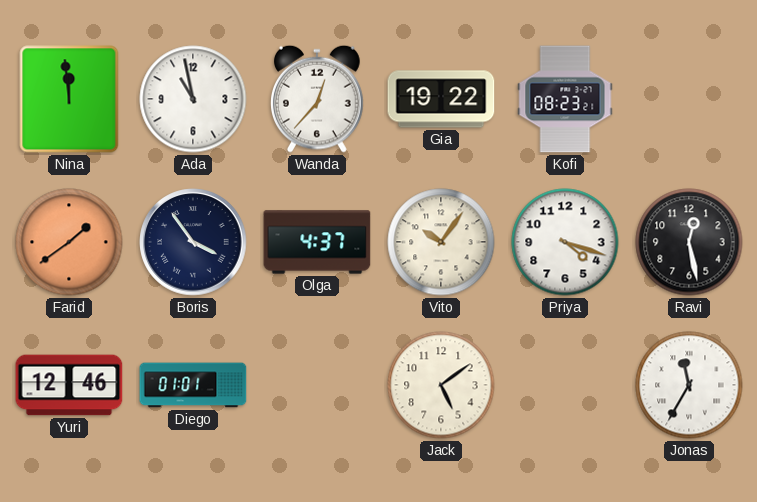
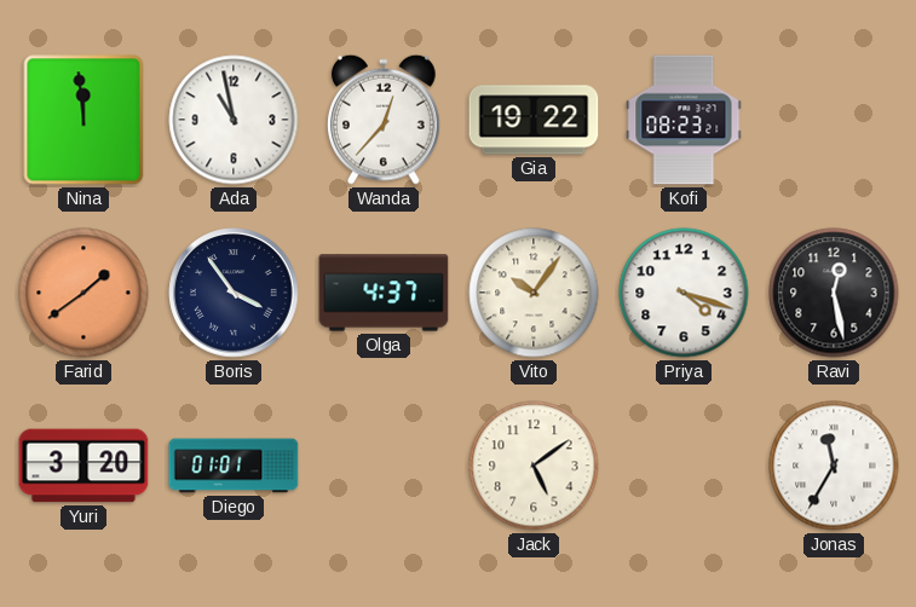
Yuri: 12:46 -> 3:20 (83, 466)
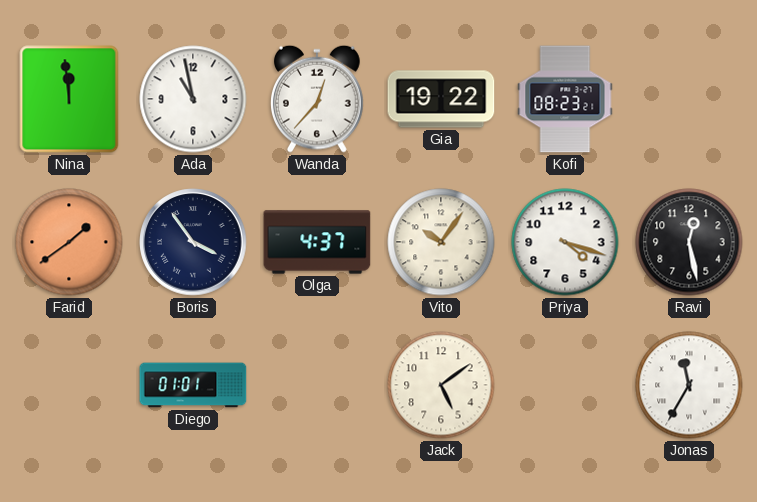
Yuri: 3:20 -> none (83, 466)
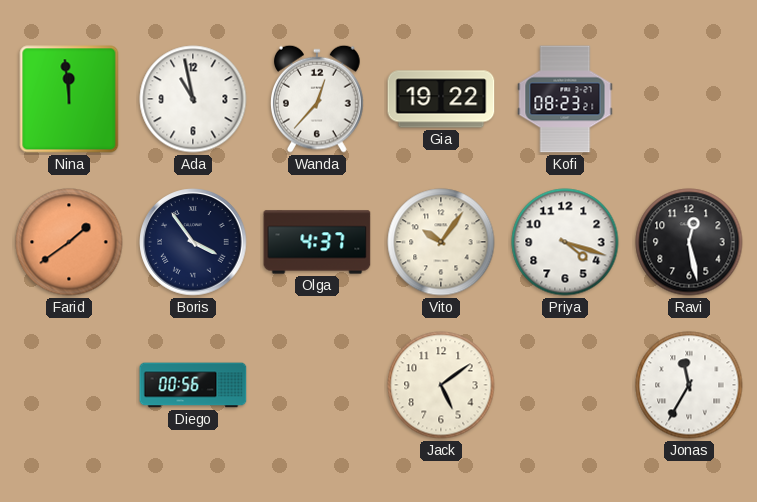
Diego: 01:01 -> 00:56 (193, 385)
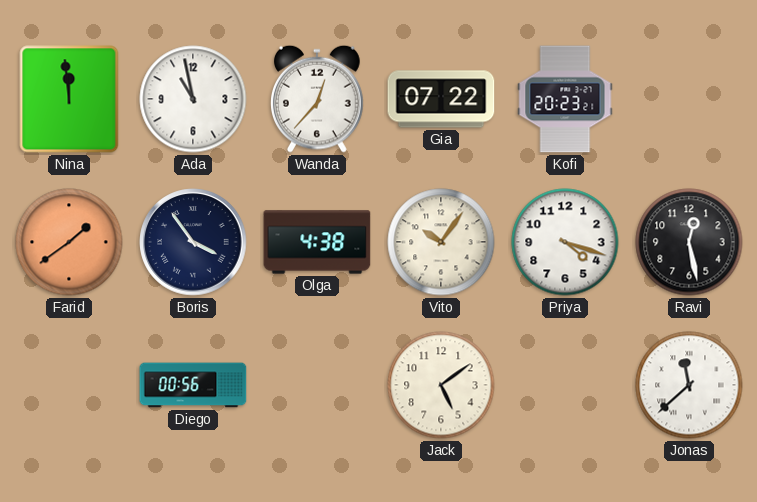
Gia: 19:22 -> 07:22 (441, 99)
Kofi: 08:23 -> 20:23 (565, 99)
Olga: 4:37 -> 4:38 (317, 242)
Jonas: 11:35 -> 11:38 (689, 385)
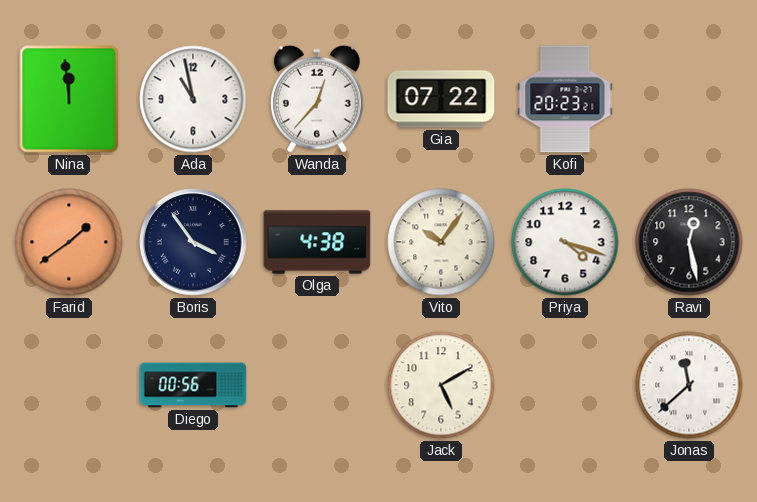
Jack: 5:09 -> 5:10 (441, 385)
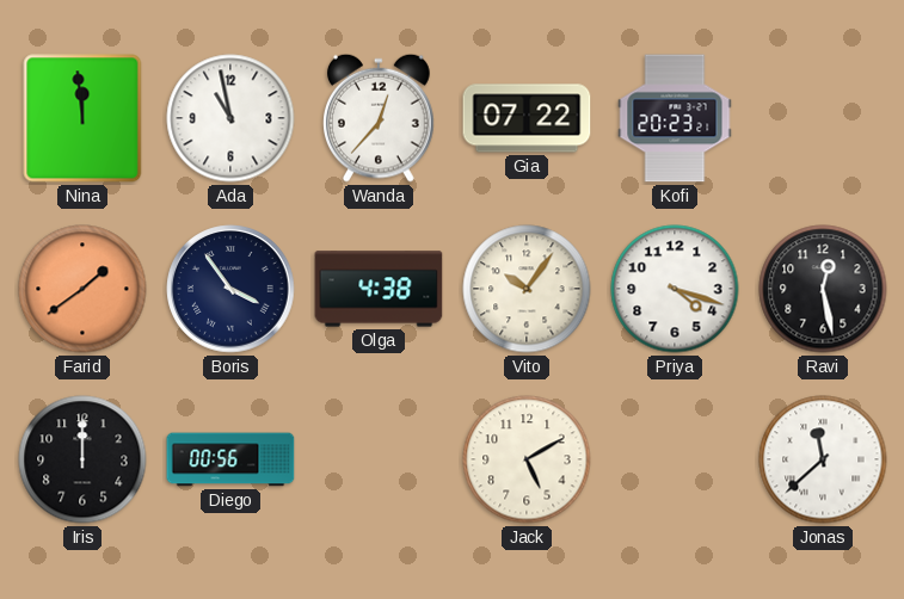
Iris: none -> 12:00 (82, 459)
